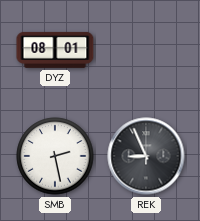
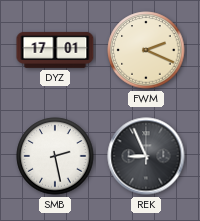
DYZ: 08:01 -> 17:01 (55, 50)
FWM: none -> 2:19 (146, 50)
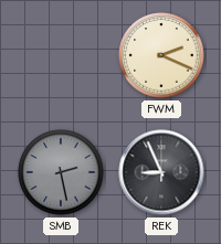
DYZ: 17:01 -> none (55, 50)
SMB dial: white -> grey (61, 172)
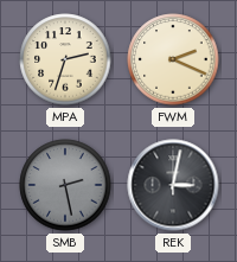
MPA: none -> 2:33 (65, 59)
REK: 8:56 -> 3:02 (173, 185)
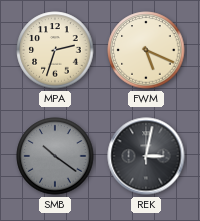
FWM: 2:19 -> 5:19 (146, 50)
SMB: 2:28 -> 10:21 (55, 156)
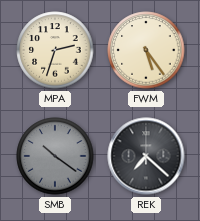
FWM: 5:19 -> 5:24 (146, 50)
REK: 3:02 -> 7:22 (146, 156)
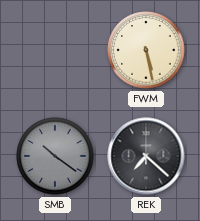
MPA: 2:33 -> none (55, 50)
FWM: 5:24 -> 5:28 (146, 50)
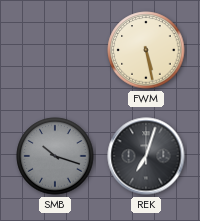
SMB: 10:21 -> 10:18 (55, 156)
REK: 7:22 -> 7:03 (146, 156)
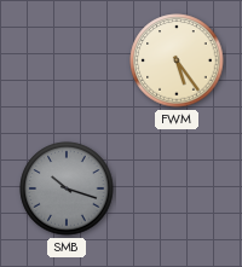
FWM: 5:28 -> 5:24 (177, 60)
REK: 7:03 -> none (146, 156)
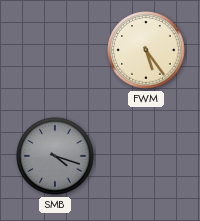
SMB: 10:18 -> 4:18 (55, 156)
